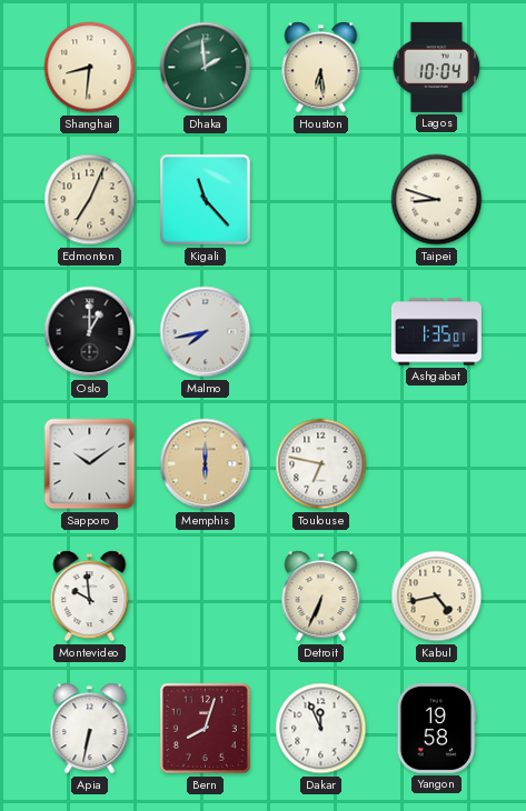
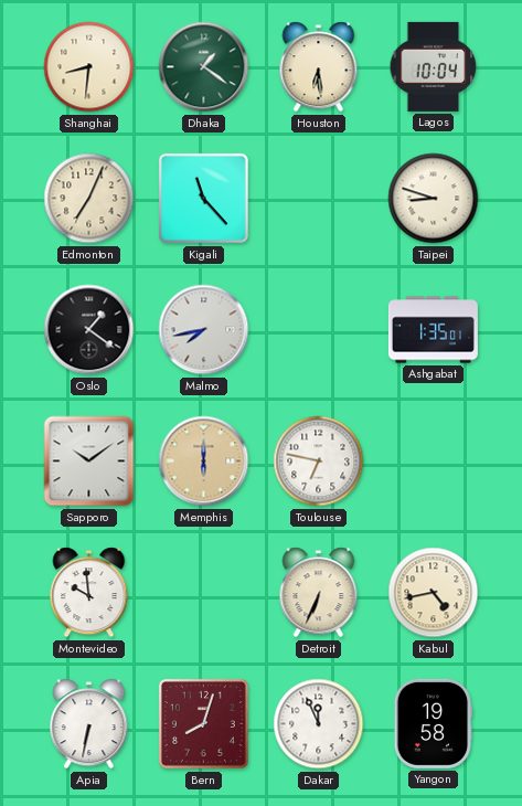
Dhaka: 1:59 -> 1:21 (204, 67)
Oslo: 1:00 -> 1:21 (89, 330)
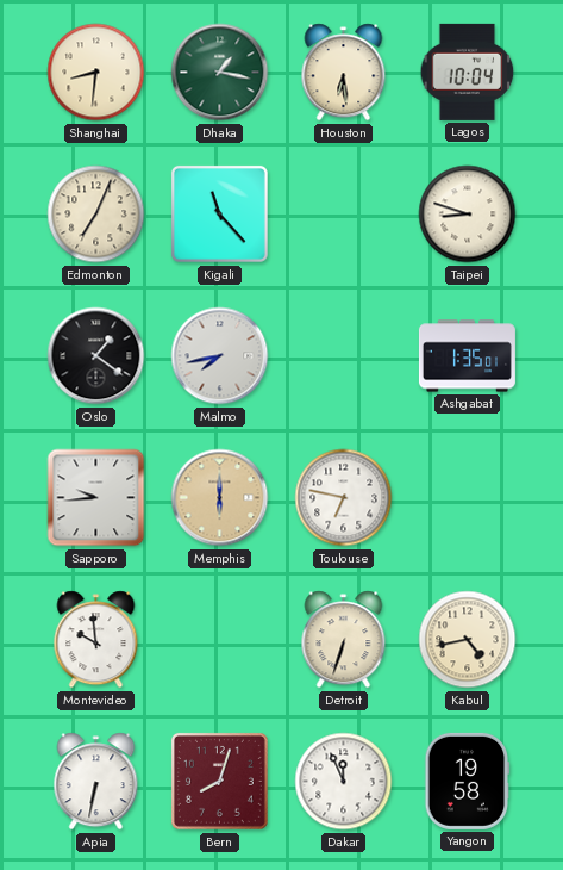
Dhaka: 1:21 -> 1:17 (220, 73)
Sapporo: 10:09 -> 9:44 (96, 498)
Detroit: 6:34 -> 6:33 (344, 640)
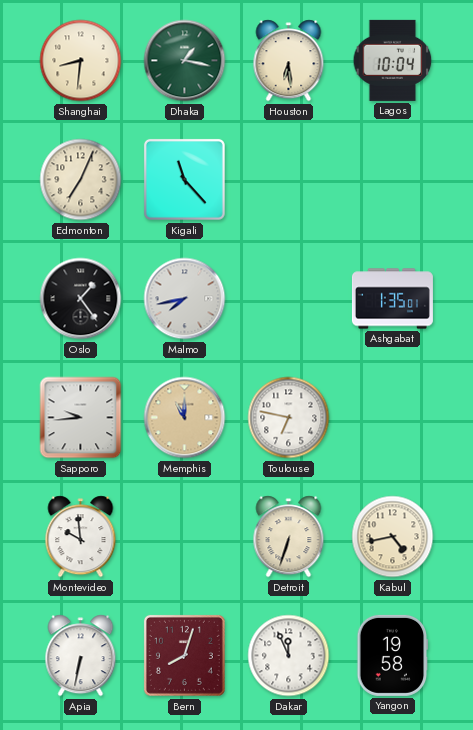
Taipei: 8:48 -> none (468, 215)
Oslo: 1:21 -> 1:24 (81, 299)
Memphis: 6:00 -> 11:00 (185, 418)
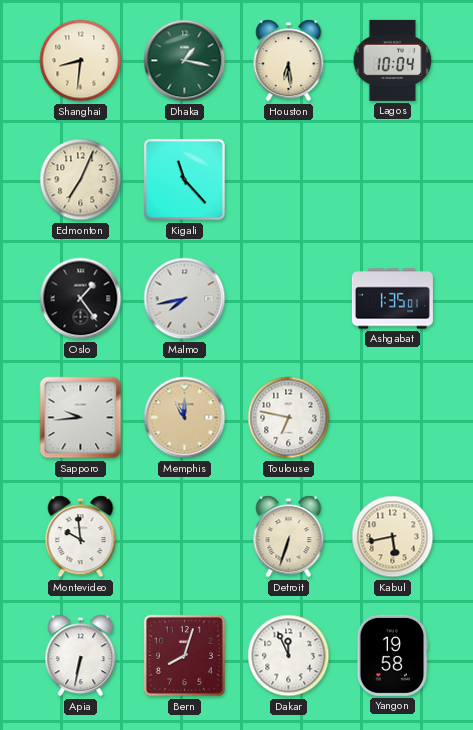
Kabul: 4:43 -> 5:43 (393, 537)
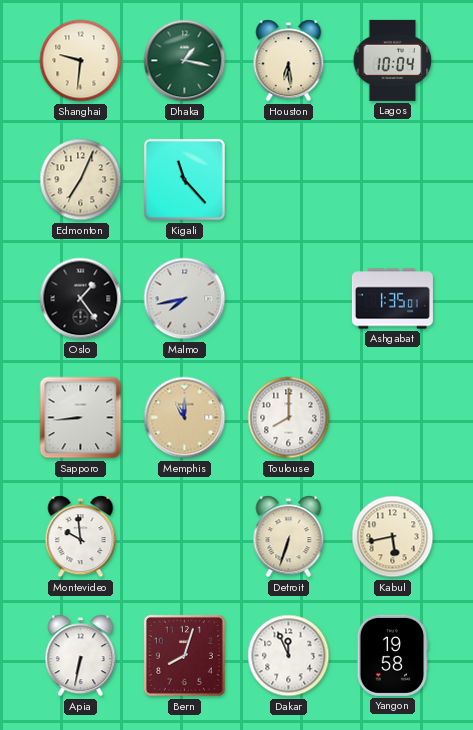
Shanghai: 8:31 -> 9:31 (81, 61)
Sapporo: 9:44 -> 8:44 (81, 418)
Toulouse: 6:47 -> 8:00 (289, 418)
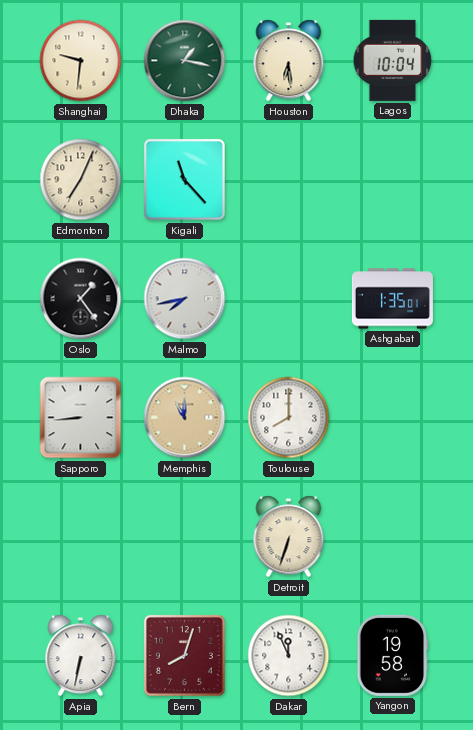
Montevideo: 9:59 -> none (81, 537)
Kabul: 5:43 -> none (393, 537)
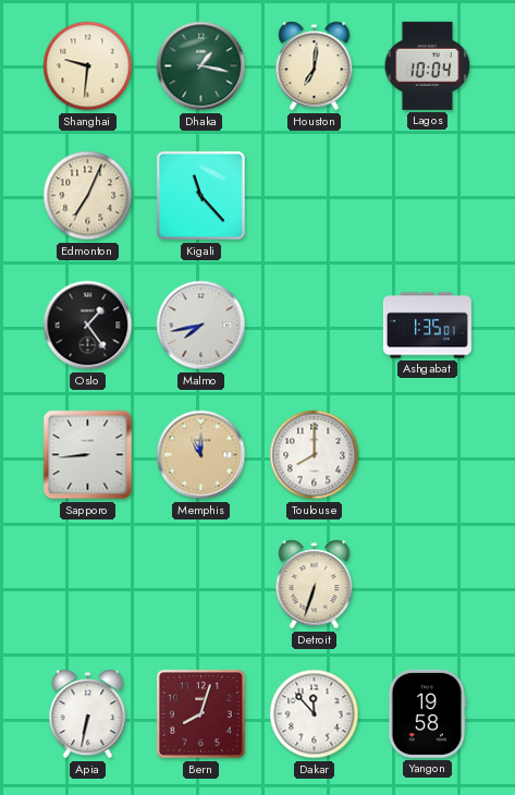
Houston: 6:29 -> 7:01 (315, 66)
Dakar: 11:56 -> 11:53 (315, 714)
